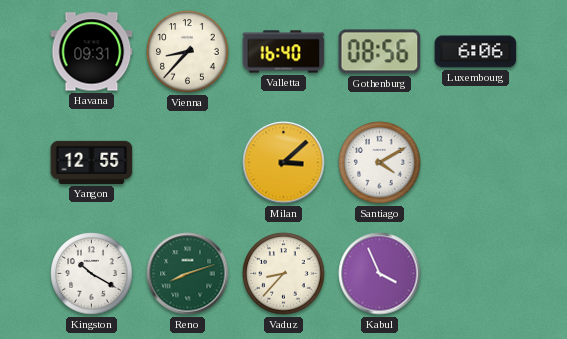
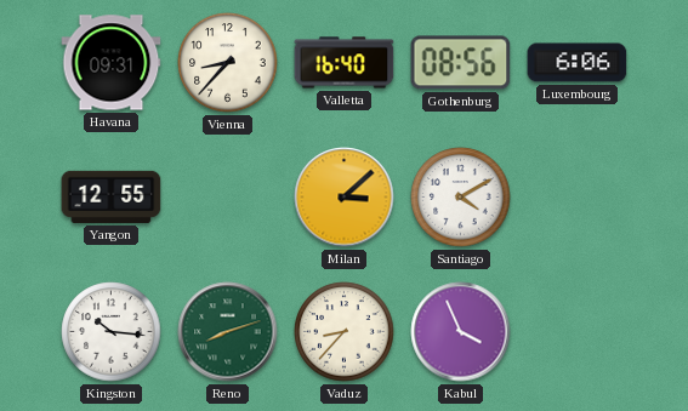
Kingston: 10:20 -> 10:16 (112, 332)
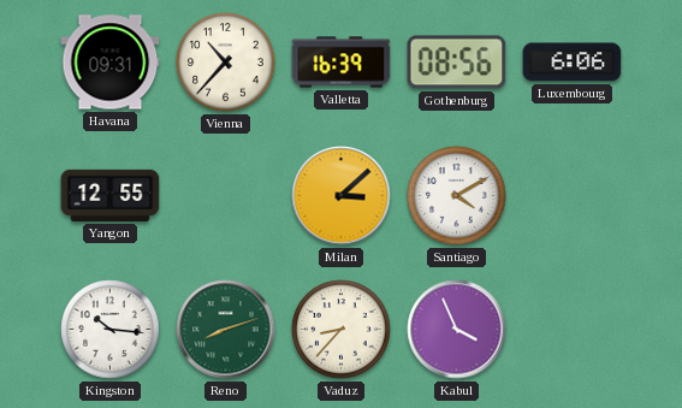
Vienna: 8:37 -> 10:37 (226, 63)
Valletta: 16:40 -> 16:39 (342, 63)
